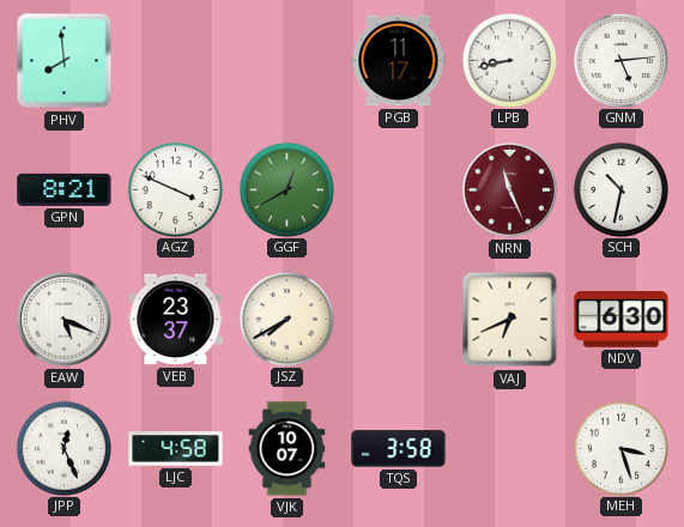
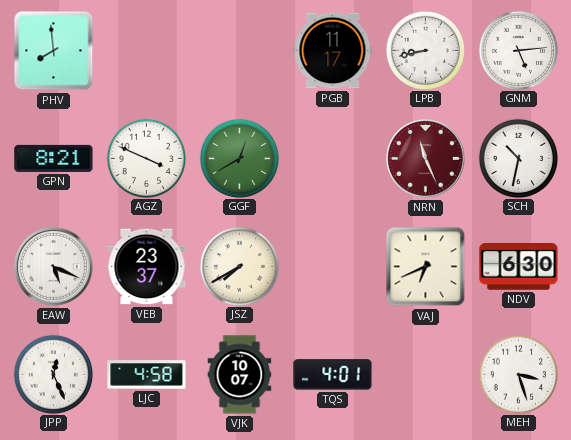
TQS: 3:58 -> 4:01 (333, 375)
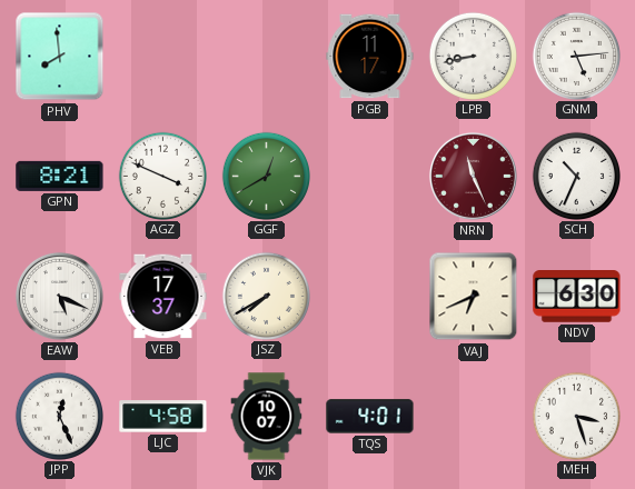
SCH: 10:32 -> 10:34 (576, 176)
VEB: 23:37 -> 17:37 (163, 297)
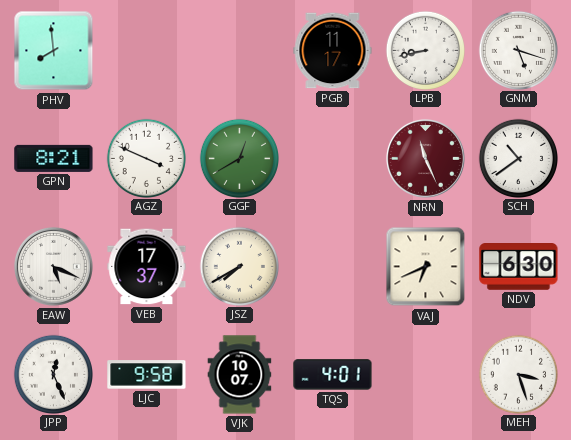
GNM: 5:14 -> 5:18 (518, 50)
SCH: 10:34 -> 10:39 (518, 158)
LJC: 4:58 -> 9:58 (147, 375)
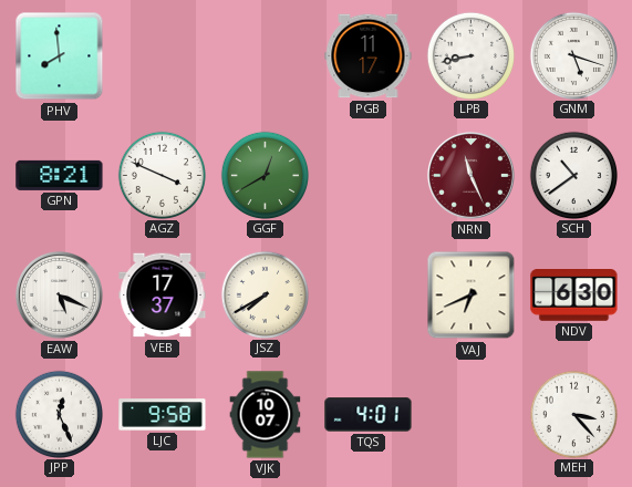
MEH: 3:27 -> 3:23 (573, 414)
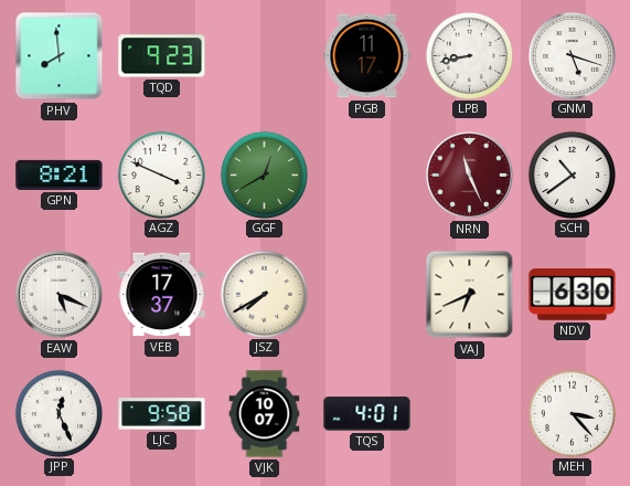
TQD: none -> 9:23 (162, 56)
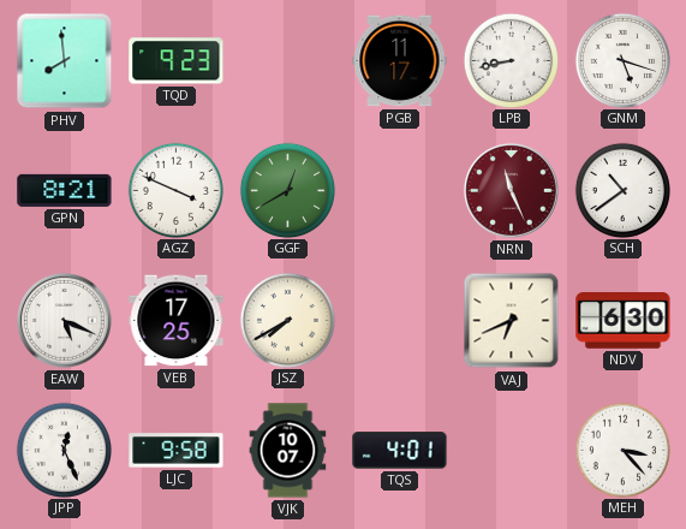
VEB: 17:37 -> 17:25 (177, 321)
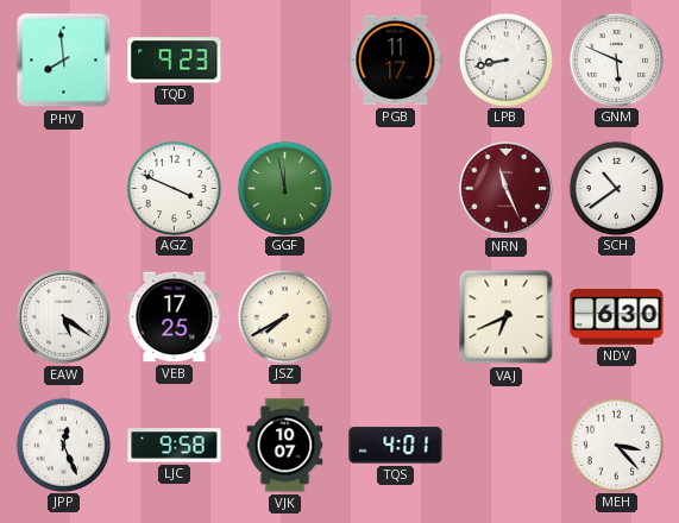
GNM: 5:18 -> 5:49 (616, 59)
GPN: 8:21 -> none (65, 190)
GGF: 12:40 -> 11:58 (284, 188)
EAW: 5:19 -> 5:21 (63, 316)
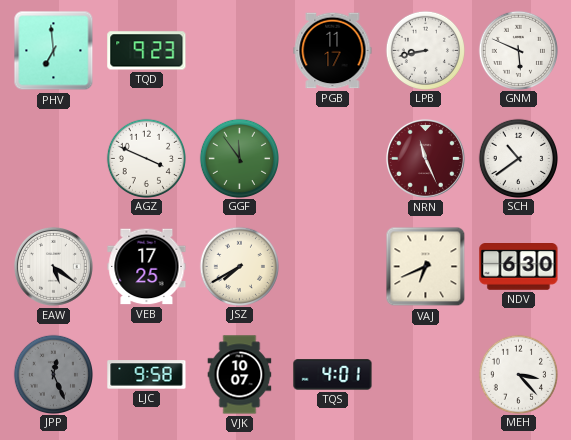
PHV: 7:59 -> 6:59 (54, 51)
GGF: 11:58 -> 11:54 (239, 158)
JPP dial: white -> grey (53, 374)
